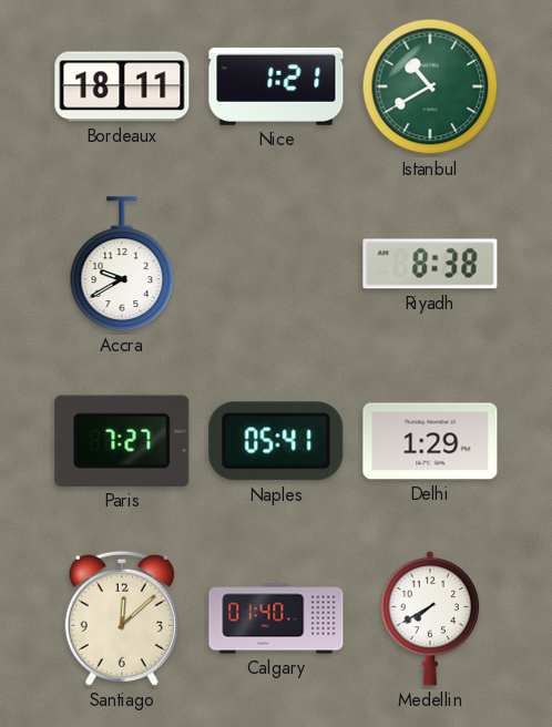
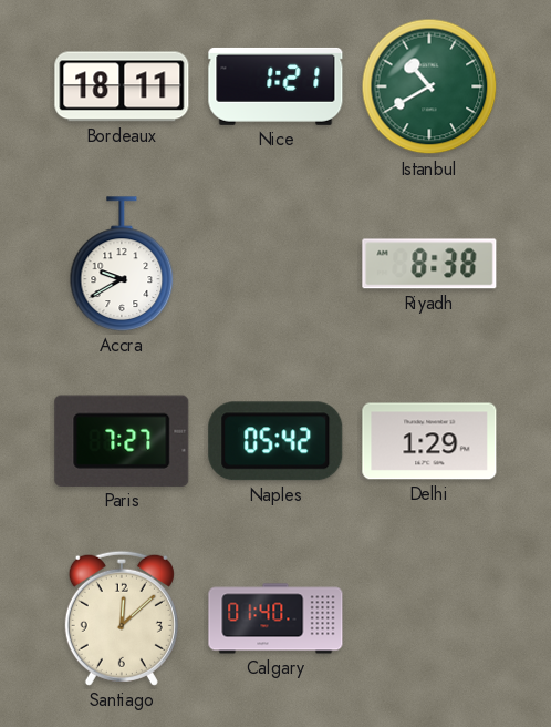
Naples: 05:41 -> 05:42 (275, 441)
Medellin: 7:40 -> none (430, 618)
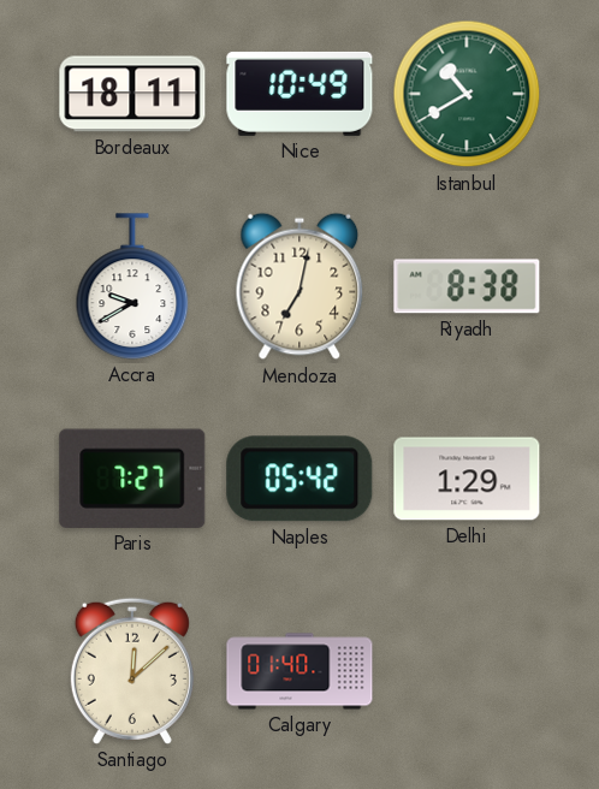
Nice: 1:21 -> 10:49 (299, 94)
Mendoza: none -> 7:02 (299, 286)
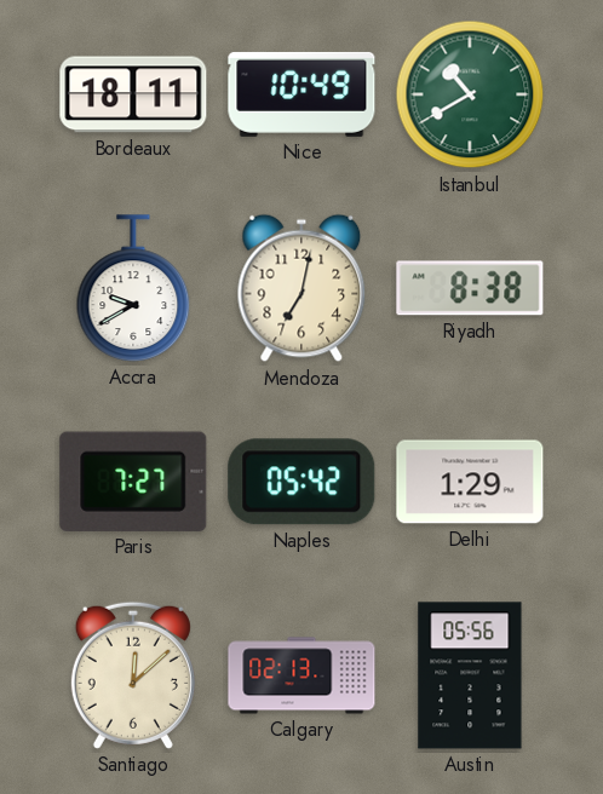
Calgary: 01:40 -> 02:13 (301, 675)
Austin: none -> 05:56 (470, 675)
